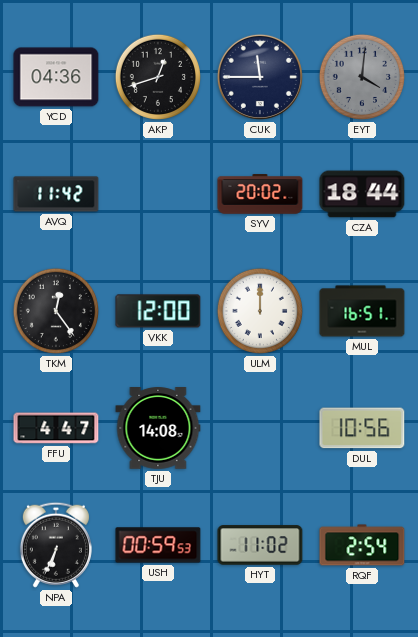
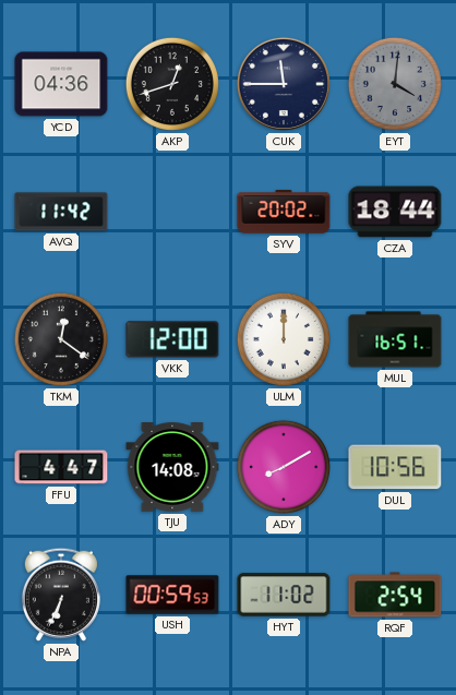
TKM: 12:24 -> 12:21 (61, 339)
ADY: none -> 8:10 (284, 467)
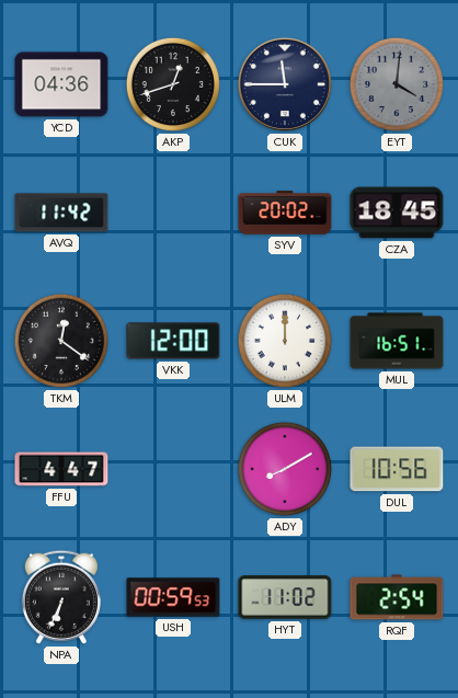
CZA: 18:44 -> 18:45 (397, 213)
TJU: 14:08 -> none (172, 467)
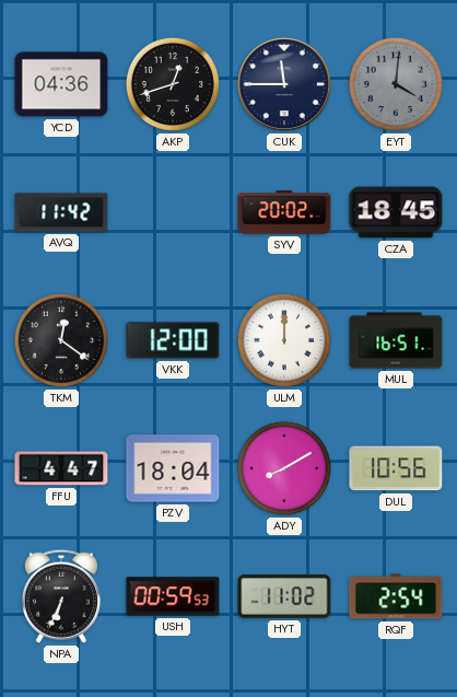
PZV: none -> 18:04 (173, 468)
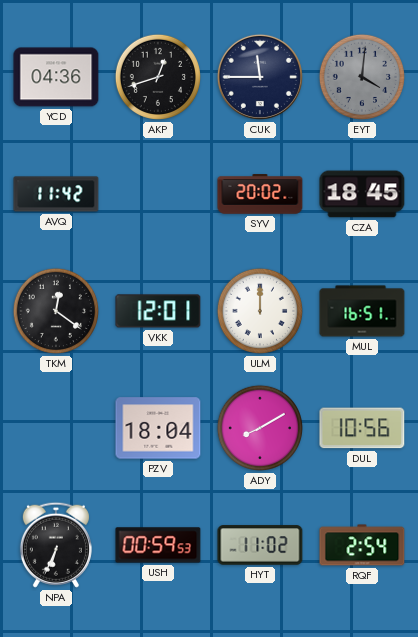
VKK: 12:00 -> 12:01 (158, 311)
FFU: 4:47 -> none (61, 468)
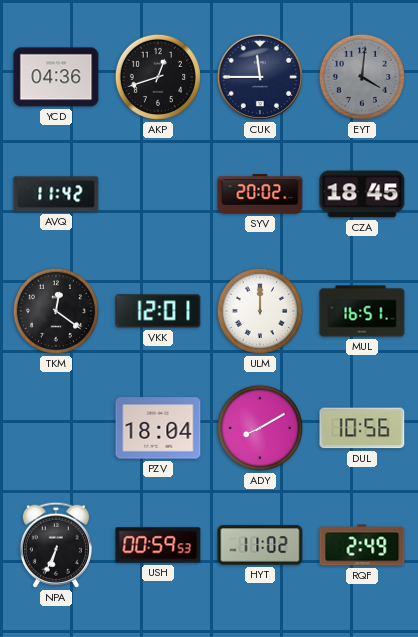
RQF: 2:54 -> 2:49 (362, 545)
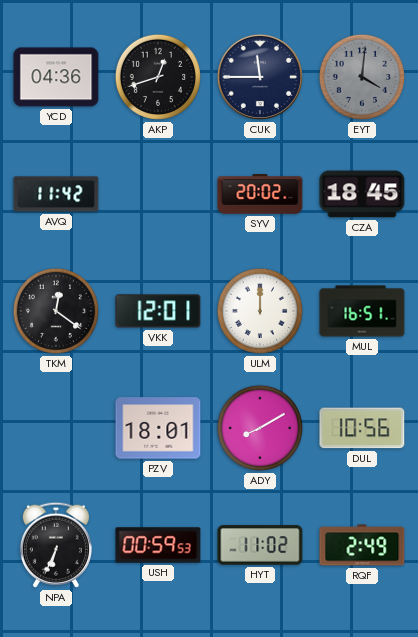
PZV: 18:04 -> 18:01 (158, 428)
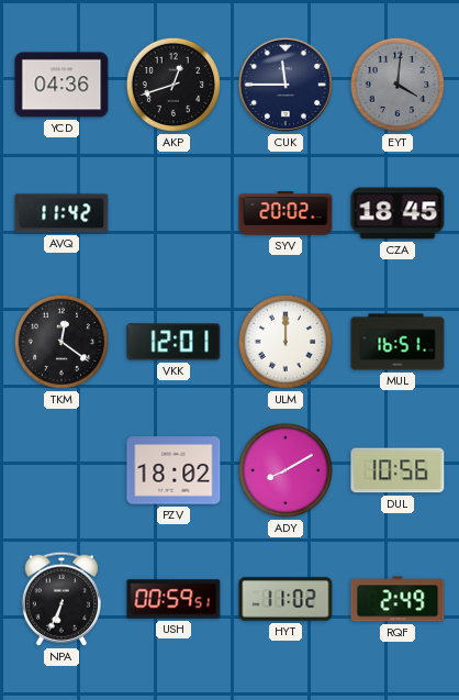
PZV: 18:01 -> 18:02 (173, 470)
USH: 00:59:53 -> 00:59:51 (173, 599)
